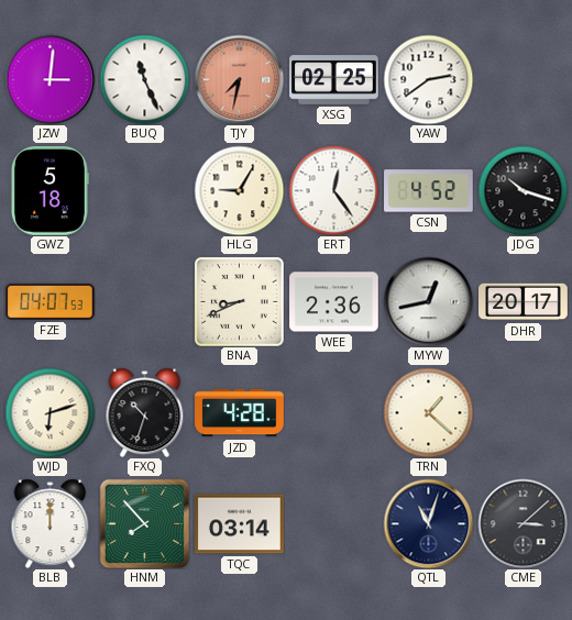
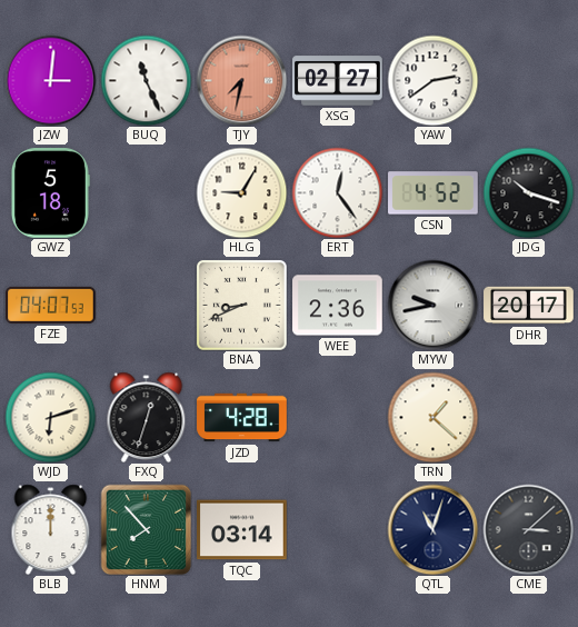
XSG: 02:25 -> 02:27 (338, 81)
MYW: 12:43 -> 9:43 (432, 305)
FXQ: 10:33 -> 12:33 (147, 417)
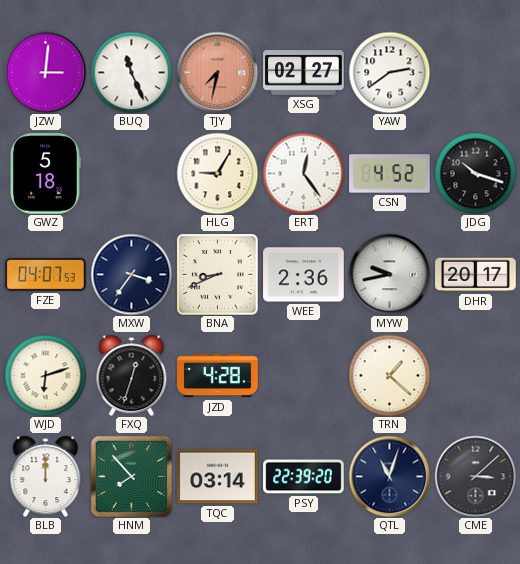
MXW: none -> 3:36 (131, 274)
PSY: none -> 22:39 (304, 477)
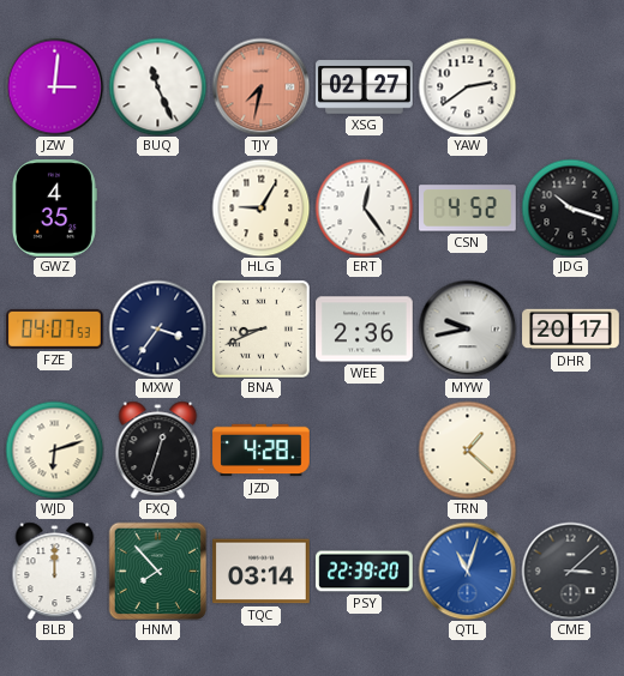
GWZ: 5:18 -> 4:35 (54, 209)
QTL dial: navy -> blue (467, 571)
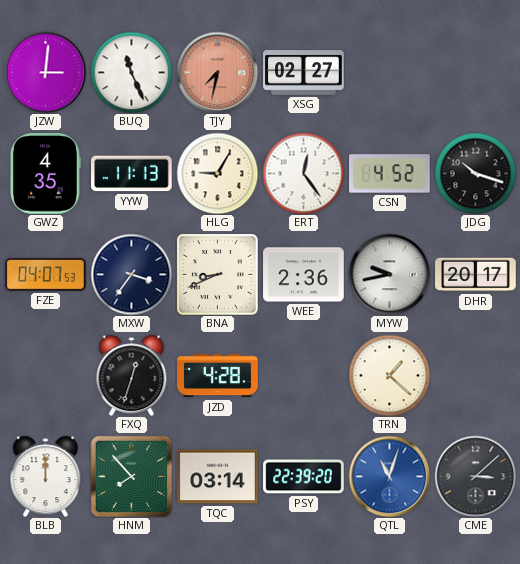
YAW: 2:39 -> none (467, 86)
YYW: none -> 11:13 (132, 174)
WJD: 6:12 -> none (54, 449)
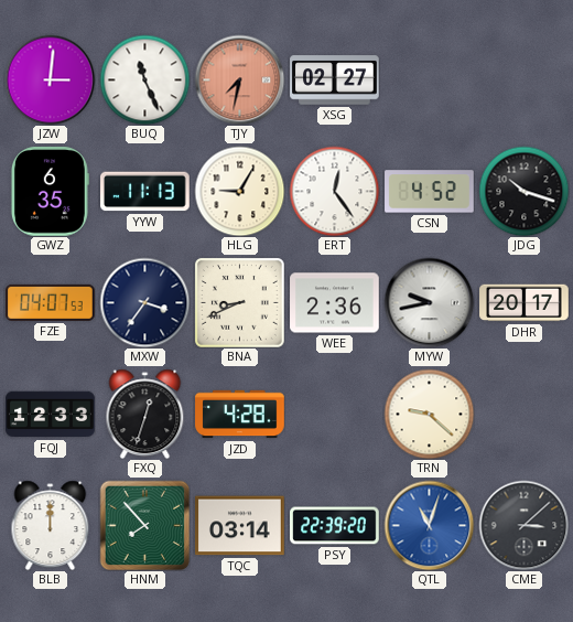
GWZ: 4:35 -> 6:35 (50, 192)
FQJ: none -> 12:33 (51, 415)
TRN: 1:22 -> 9:22 (429, 414)
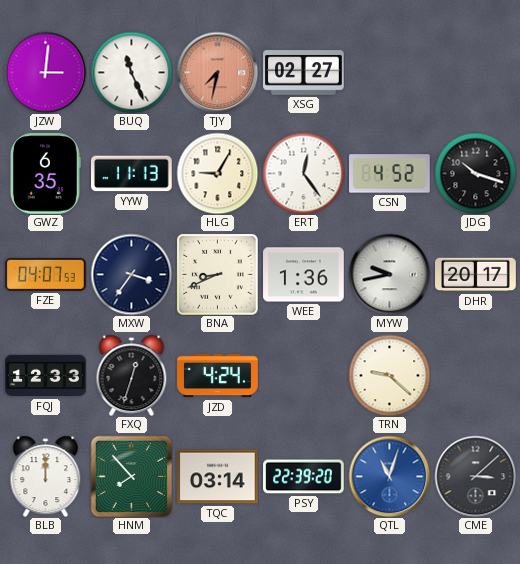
WEE: 2:36 -> 1:36 (304, 275)
JZD: 4:28 -> 4:24 (218, 376)
